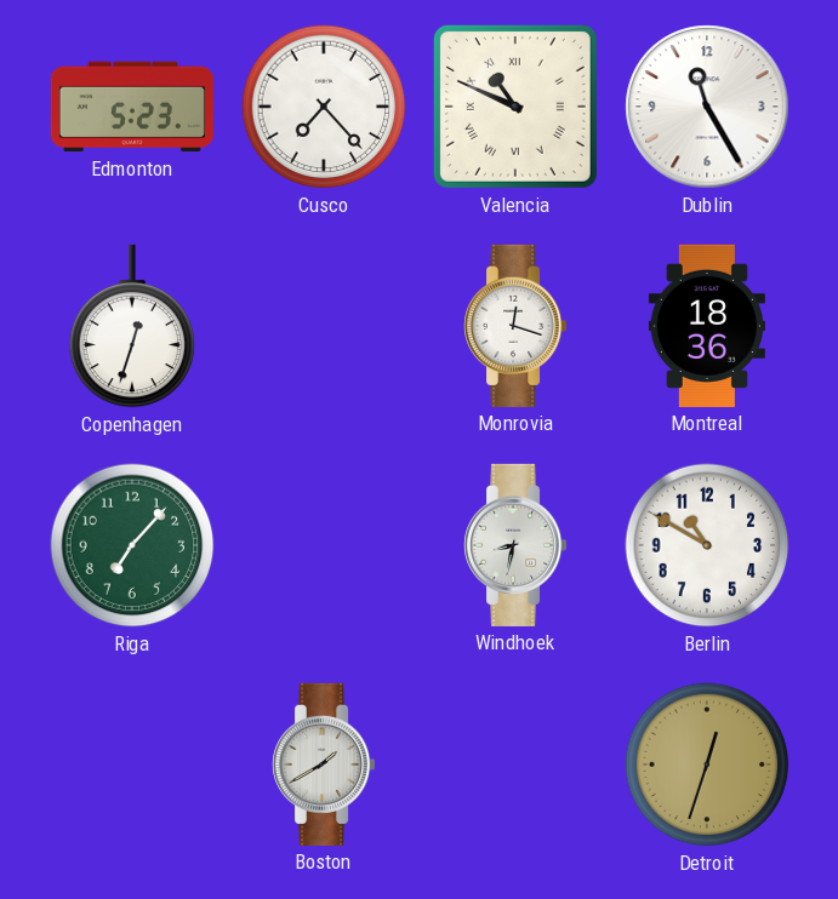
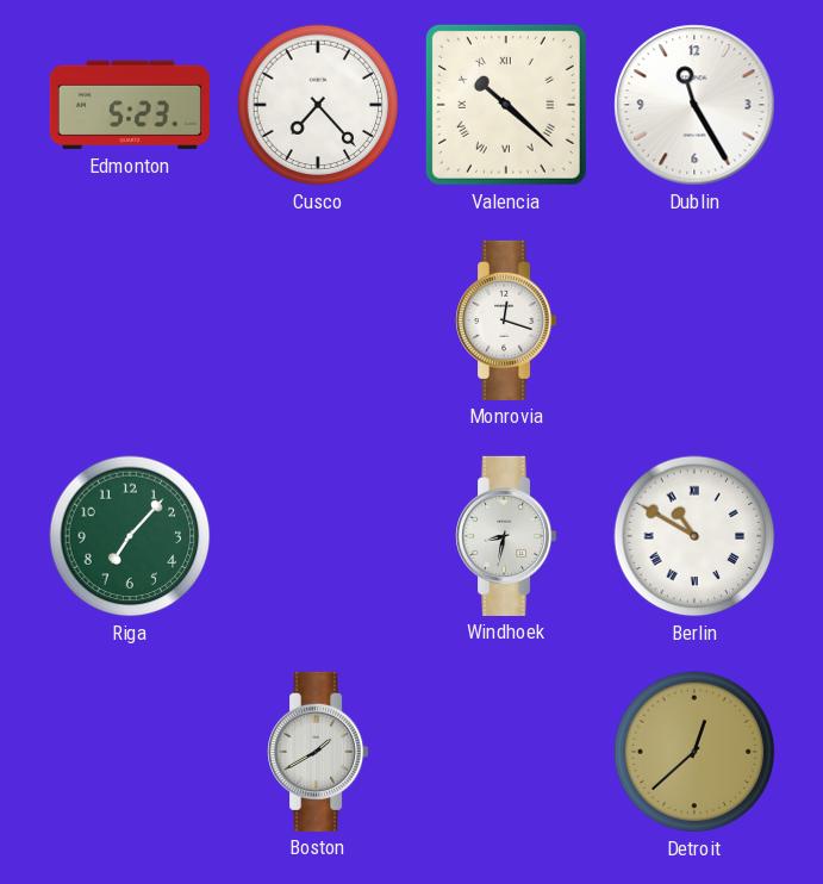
Valencia: 10:49 -> 10:22 (506, 105)
Copenhagen: 12:33 -> none (132, 326)
Montreal: 18:36 -> none (707, 326)
Berlin numerals: Arabic -> Roman (694, 536)
Detroit: 12:33 -> 12:38 (694, 752)
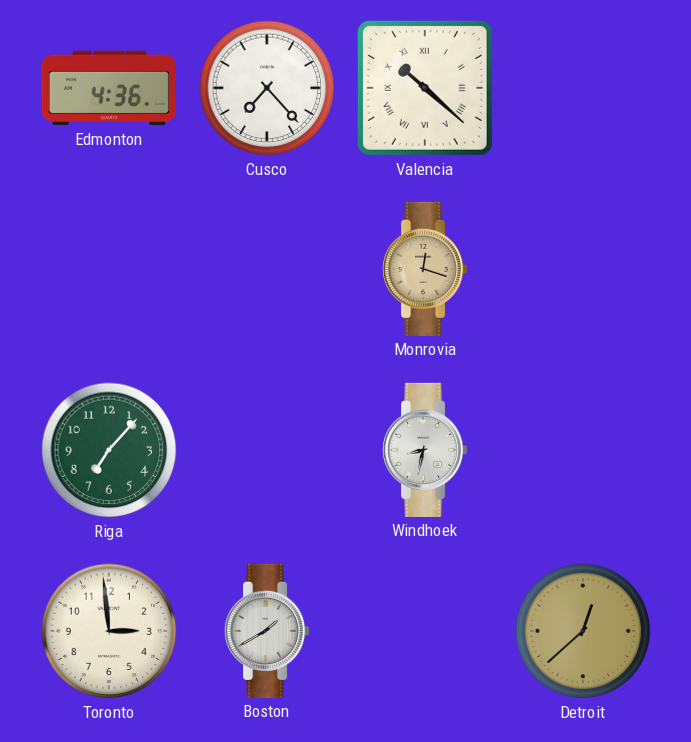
Edmonton: 5:23 -> 4:36 (109, 88)
Dublin: 11:25 -> none (694, 105)
Monrovia dial: white -> champagne (426, 269)
Berlin: 10:50 -> none (694, 536)
Toronto: none -> 2:59 (109, 631)
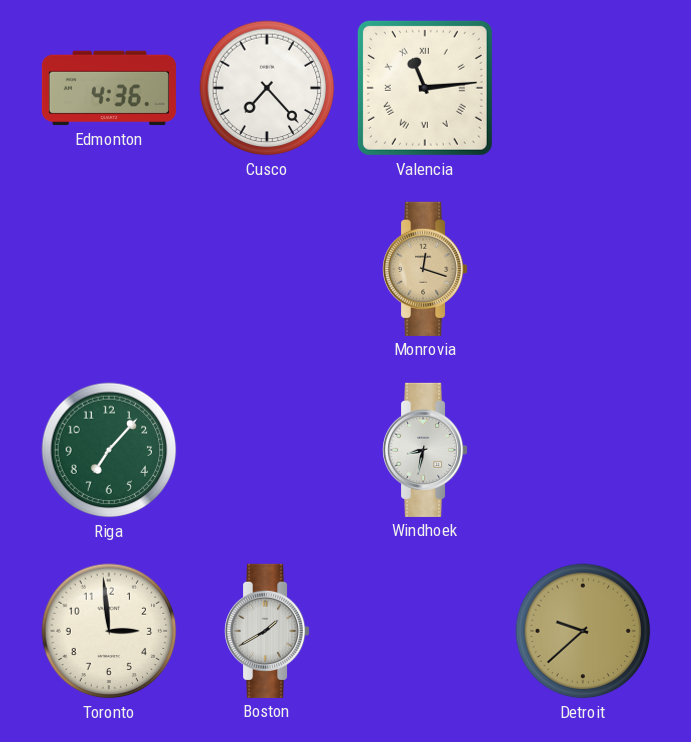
Valencia: 10:22 -> 11:14 (425, 88)
Detroit: 12:38 -> 9:38 (583, 631)
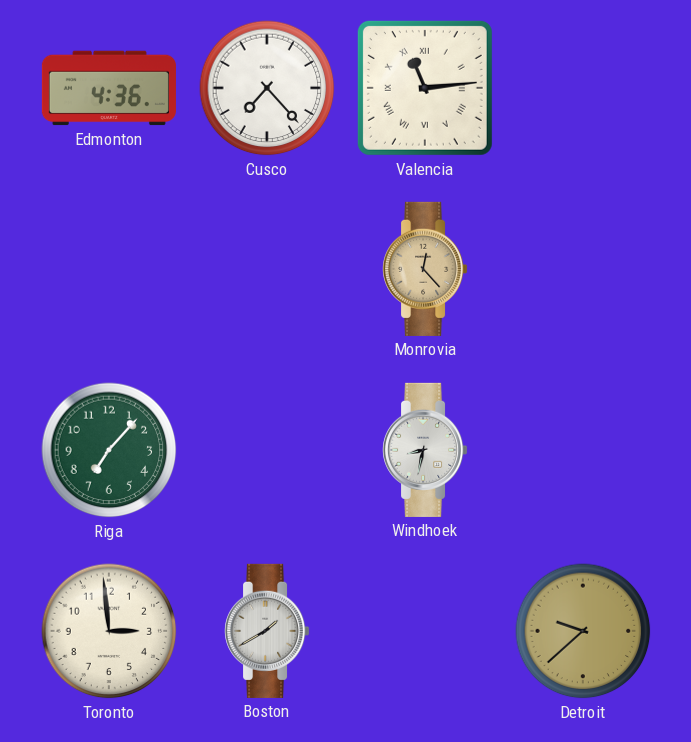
Monrovia: 12:18 -> 12:23 (426, 269)
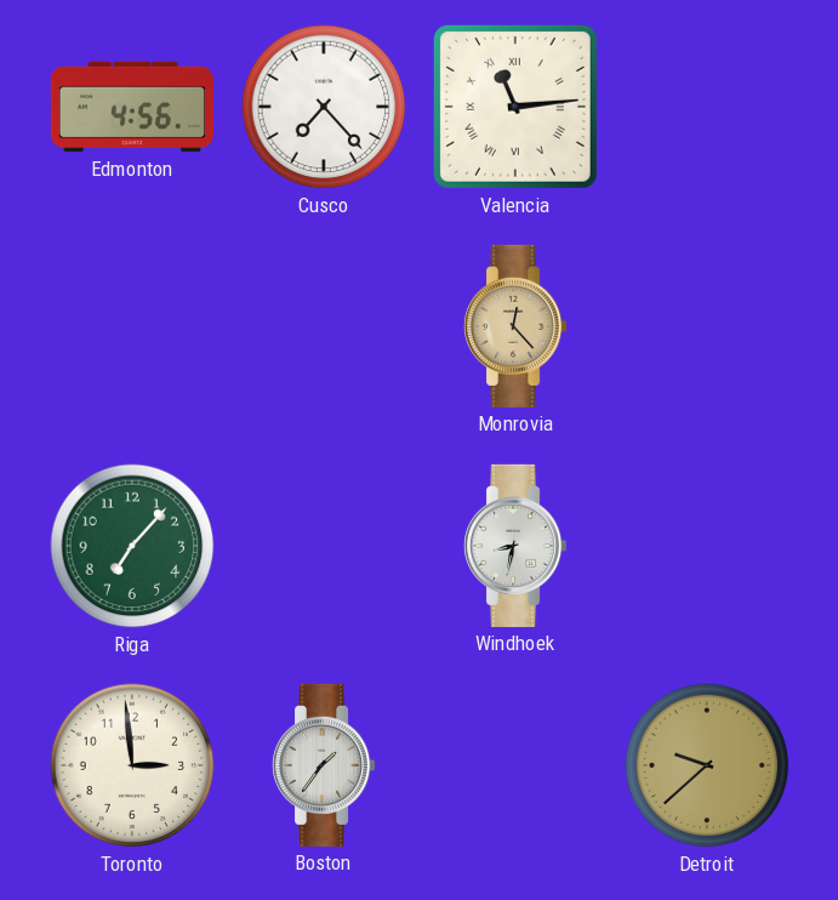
Edmonton: 4:36 -> 4:56 (132, 107)
Boston: 1:40 -> 1:36 (325, 765)
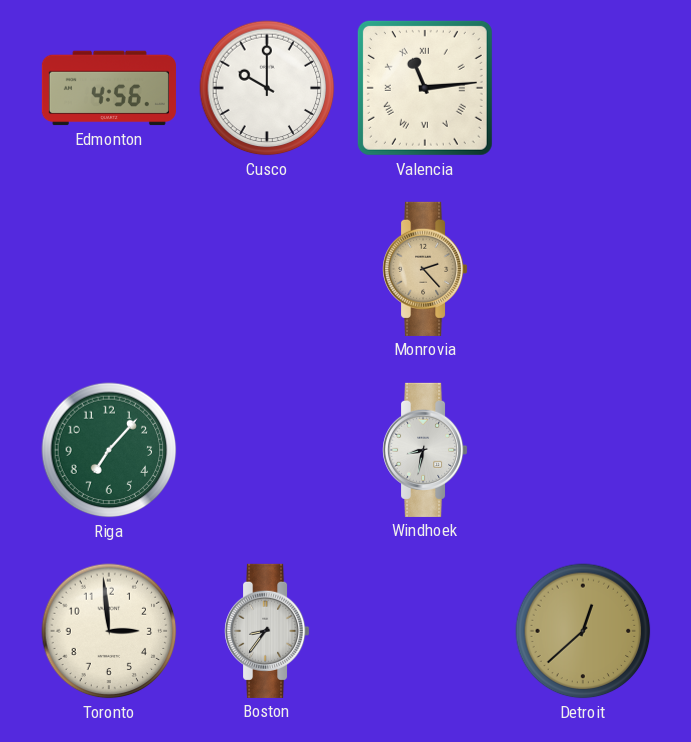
Cusco: 7:23 -> 10:00 (267, 88)
Monrovia: 12:23 -> 2:23 (426, 269)
Boston: 1:36 -> 8:36 (268, 631)
Detroit: 9:38 -> 12:38 (583, 631)
